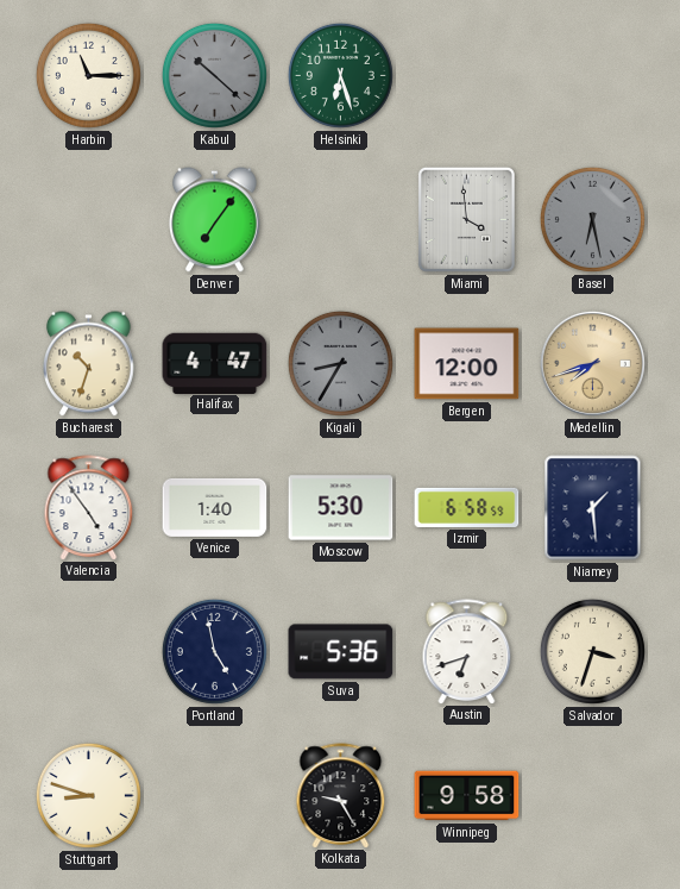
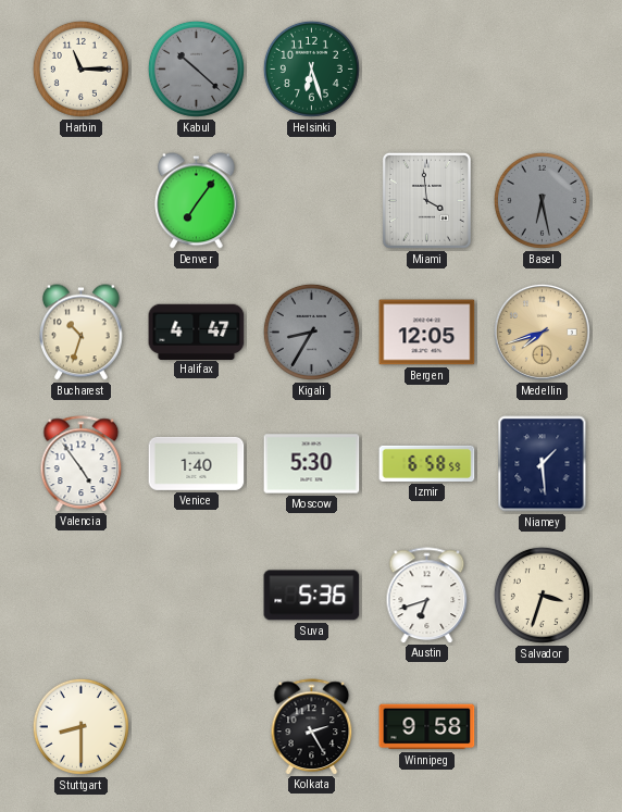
Bergen: 12:00 -> 12:05 (427, 333)
Portland: 4:58 -> none (214, 651)
Stuttgart: 8:48 -> 8:30 (80, 726)
Kolkata: 9:25 -> 2:25 (312, 726)
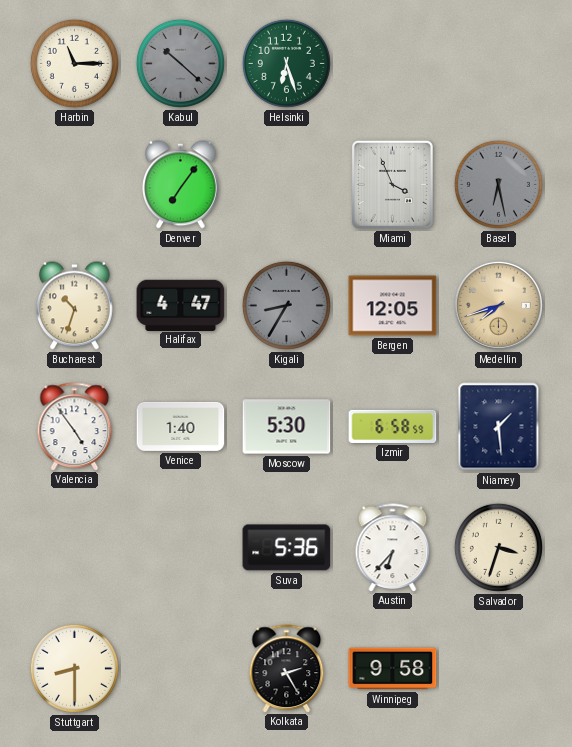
Miami: 3:59 -> 3:56 (392, 184)
Austin: 6:42 -> 6:37 (393, 547)
